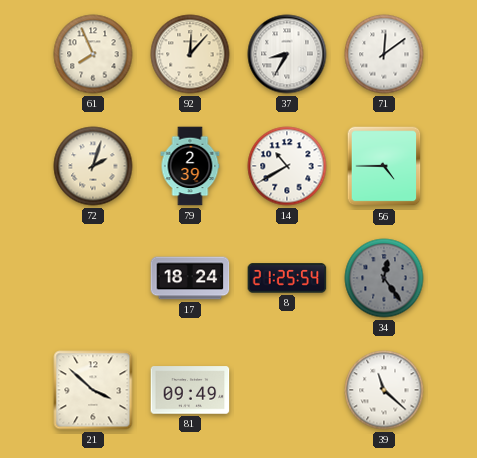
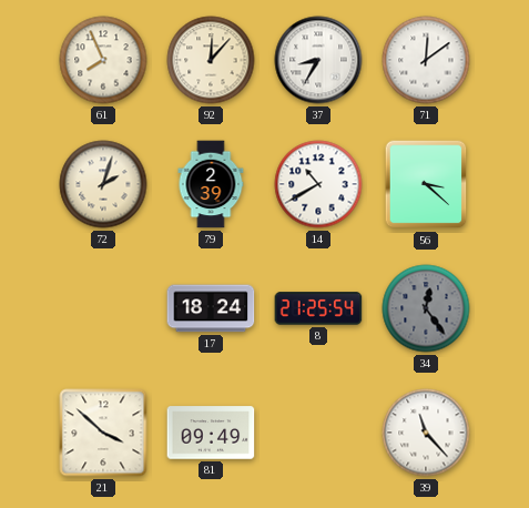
56: 4:45 -> 3:22 (426, 184)
39: 11:22 -> 11:23 (426, 433)
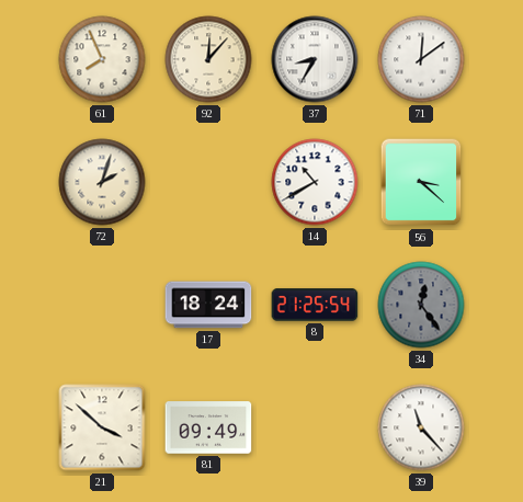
79: 2:39 -> none (211, 184)
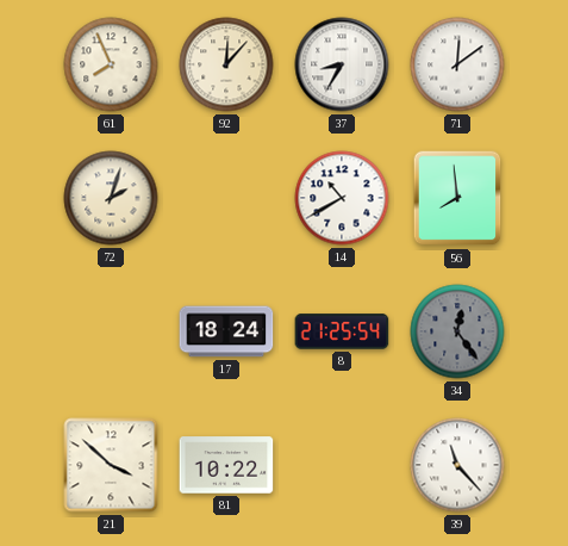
56: 3:22 -> 7:59 (457, 198)
81: 09:49 -> 10:22 (226, 465)
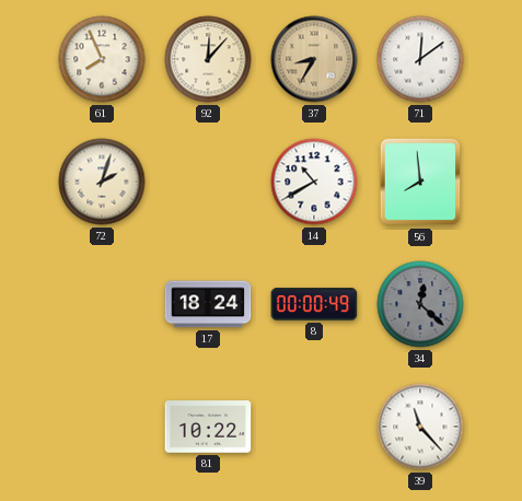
37 dial: white -> champagne (314, 59)
8: 21:25 -> 00:00 (314, 304)
34: 12:24 -> 12:22 (420, 304)
21: 3:52 -> none (111, 465)
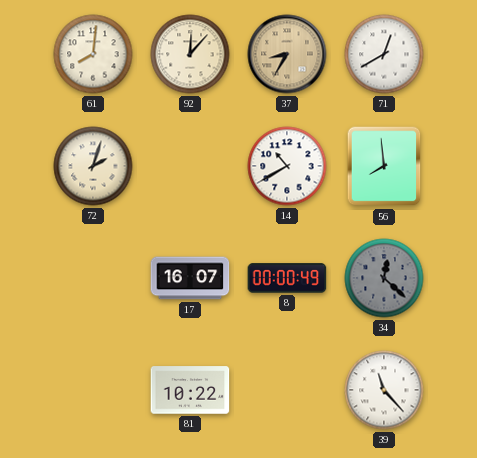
61: 7:56 -> 8:01 (93, 54)
71: 12:09 -> 12:40 (384, 54)
17: 18:24 -> 16:07 (190, 278)
